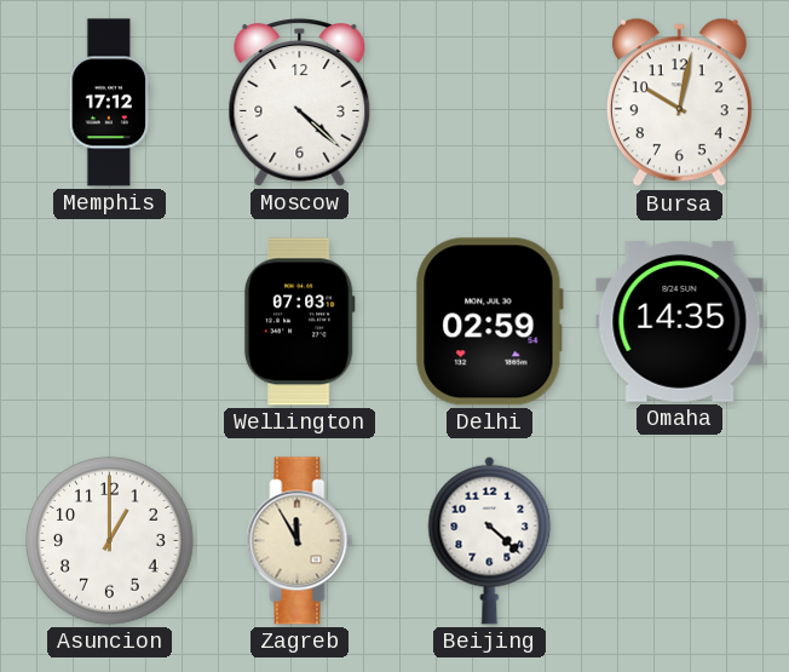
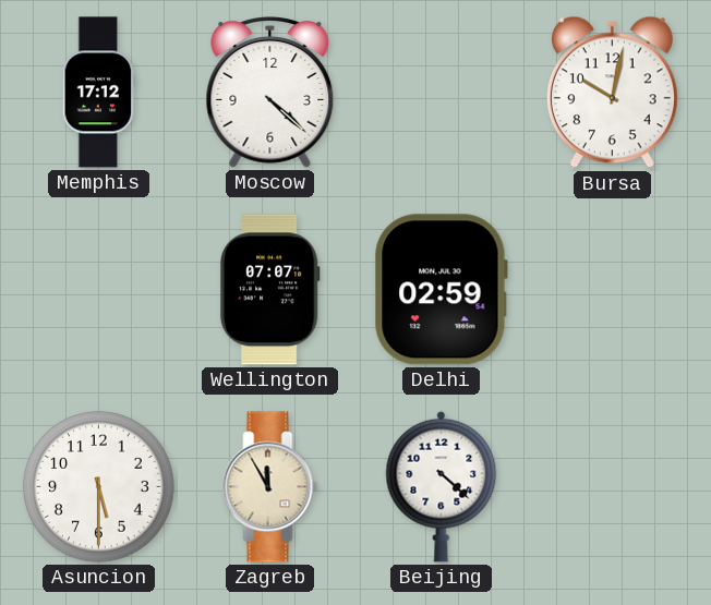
Wellington: 07:03 -> 07:07 (269, 290)
Omaha: 14:35 -> none (680, 321)
Asuncion: 1:00 -> 5:30 (99, 487)
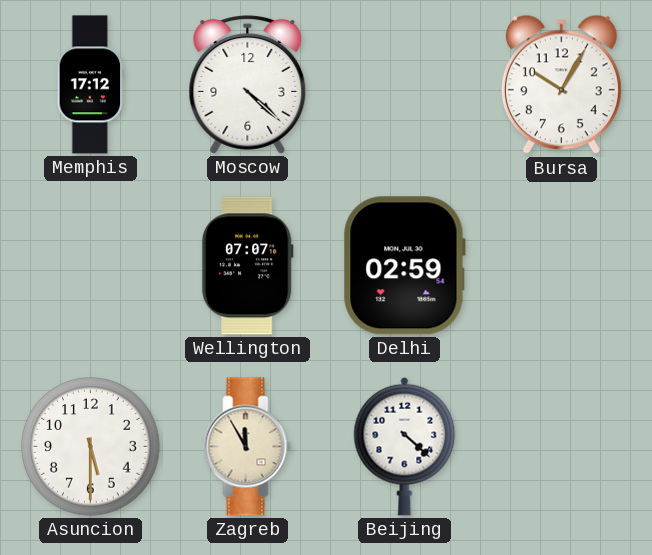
Bursa: 10:02 -> 10:05 (561, 85)
